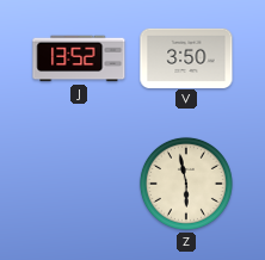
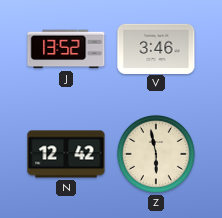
V: 3:50 -> 3:46 (156, 48)
N: none -> 12:42 (66, 154)
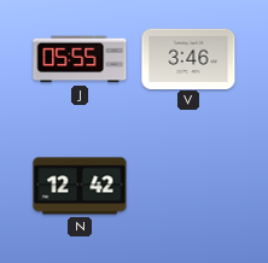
J: 13:52 -> 05:55 (80, 59)
Z: 5:58 -> none (156, 154)
